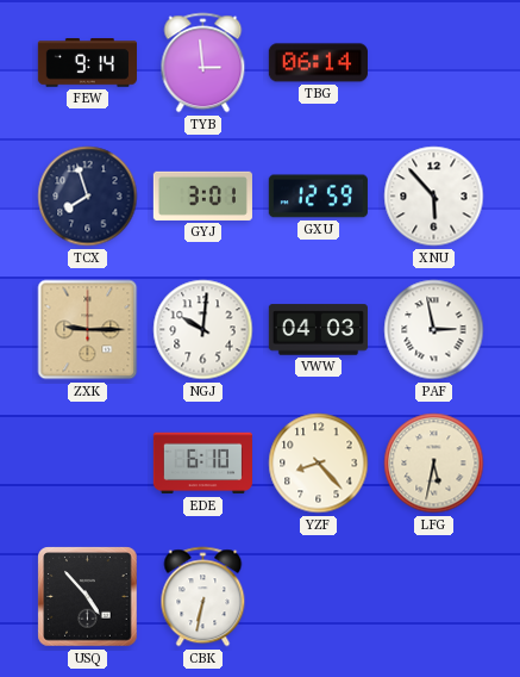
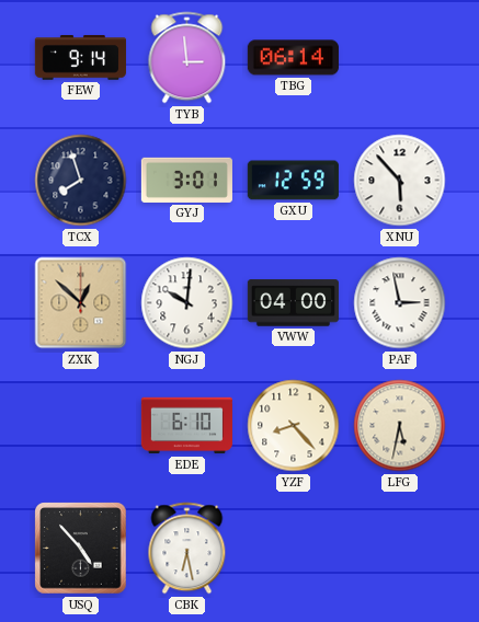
ZXK: 9:15 -> 12:52 (81, 303)
VWW: 04:03 -> 04:00 (293, 303)
CBK: 6:32 -> 6:28 (187, 549)
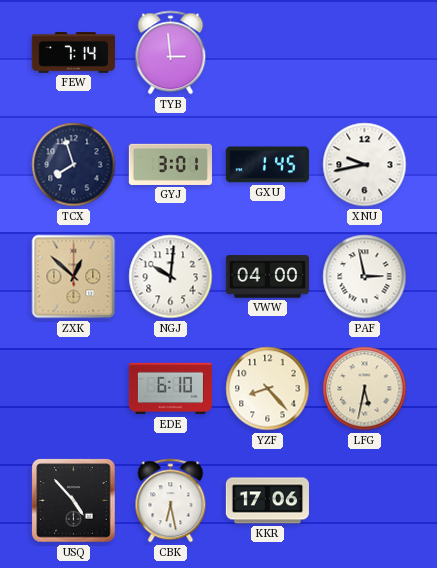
FEW: 9:14 -> 7:14 (73, 53)
TBG: 06:14 -> none (293, 58)
GXU: 12:59 -> 1:45 (267, 165)
XNU: 5:53 -> 9:43 (365, 165)
KKR: none -> 17:06 (267, 501)
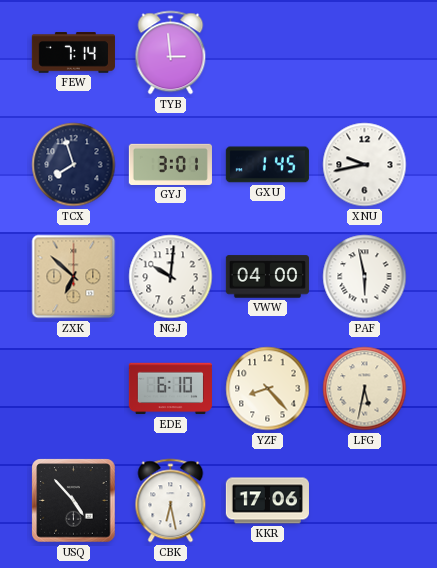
ZXK: 12:52 -> 6:52 (74, 277)
PAF: 2:58 -> 5:58 (365, 277)
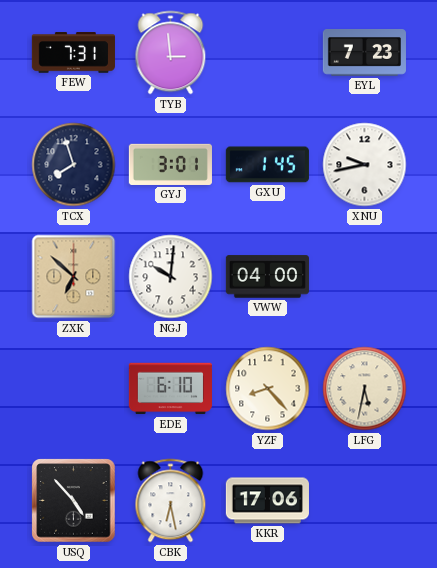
FEW: 7:14 -> 7:31 (73, 53)
EYL: none -> 7:23 (364, 53)
PAF: 5:58 -> none (365, 277)
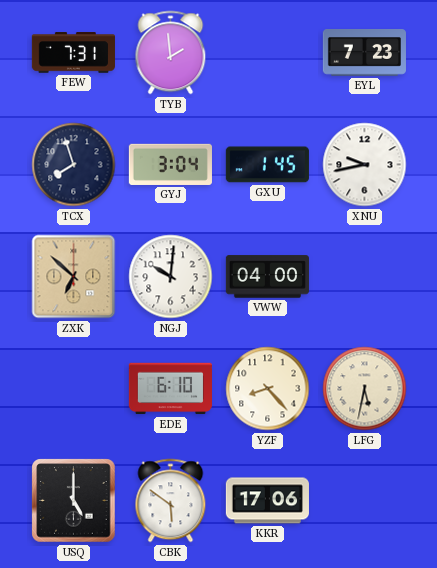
TYB: 2:59 -> 1:59 (171, 53)
GYJ: 3:01 -> 3:04 (170, 164)
USQ: 4:53 -> 5:00 (74, 501)
CBK: 6:28 -> 5:51 (171, 501)
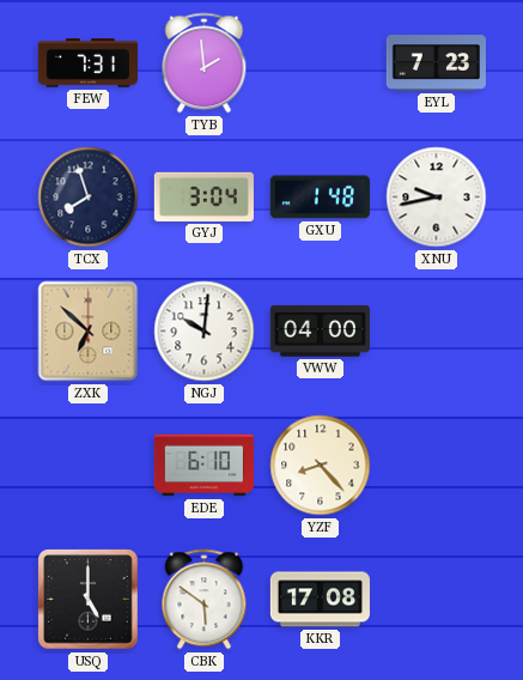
GXU: 1:45 -> 1:48 (320, 198)
LFG: 5:32 -> none (365, 389)
KKR: 17:06 -> 17:08 (320, 600)
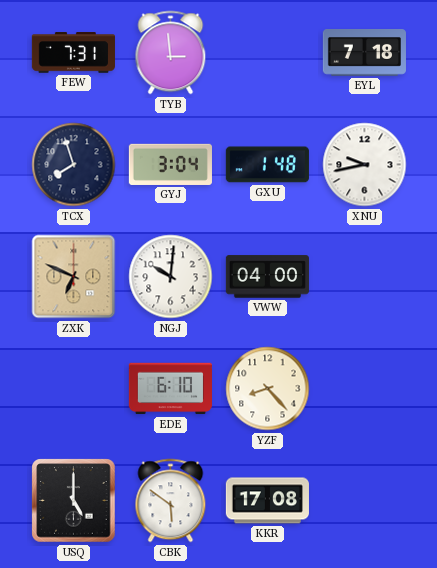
TYB: 1:59 -> 2:59 (171, 53)
EYL: 7:23 -> 7:18 (364, 53)
ZXK: 6:52 -> 6:49 (74, 277)
